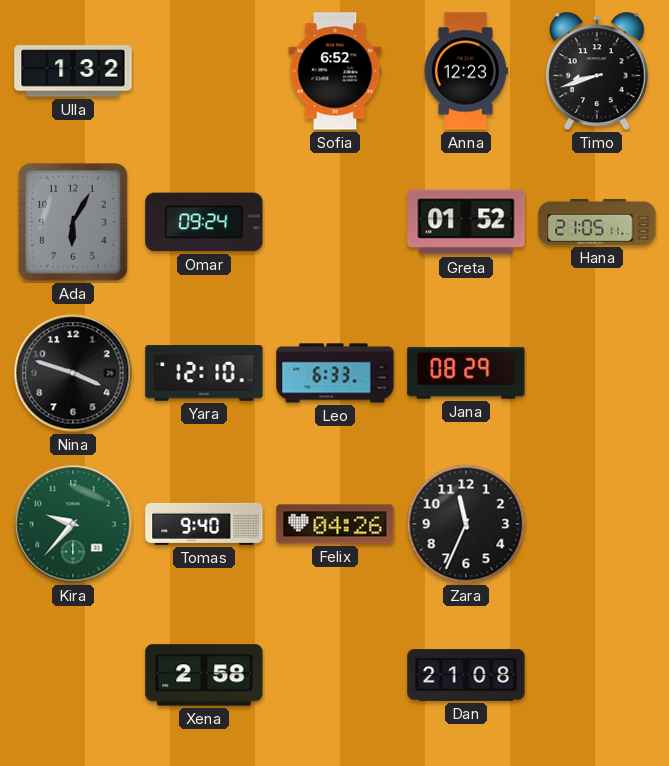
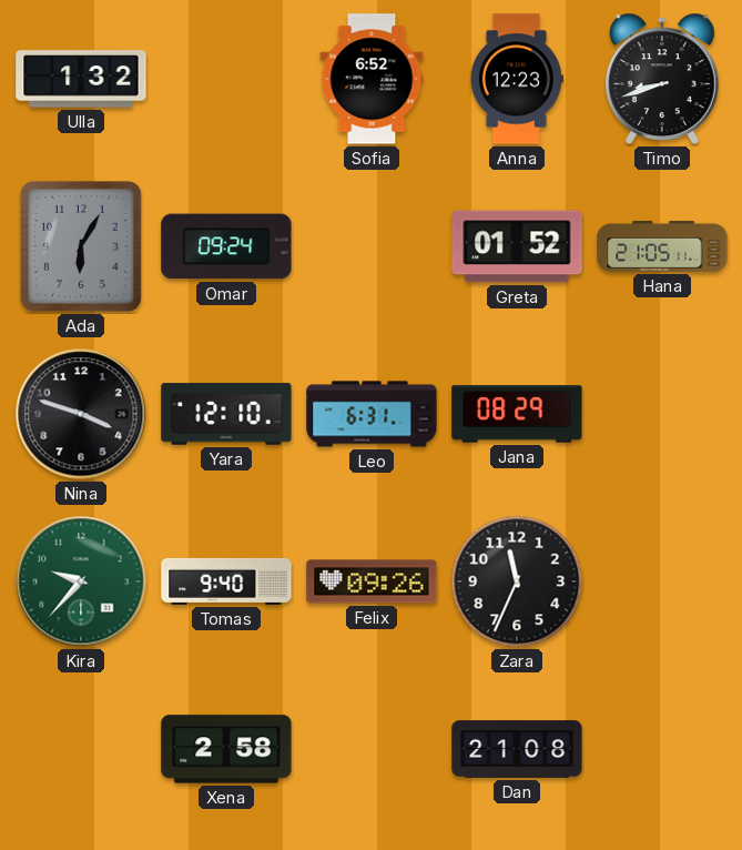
Leo: 6:33 -> 6:31 (372, 414)
Felix: 04:26 -> 09:26 (372, 581)
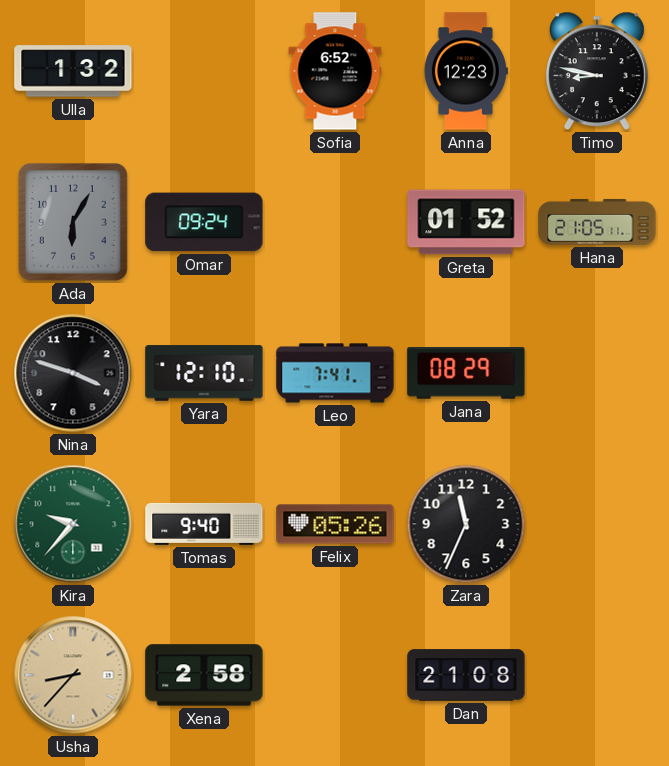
Timo: 8:42 -> 8:47 (597, 71)
Leo: 6:31 -> 7:41 (335, 373)
Felix: 09:26 -> 05:26 (335, 524)
Usha: none -> 8:37 (73, 675)
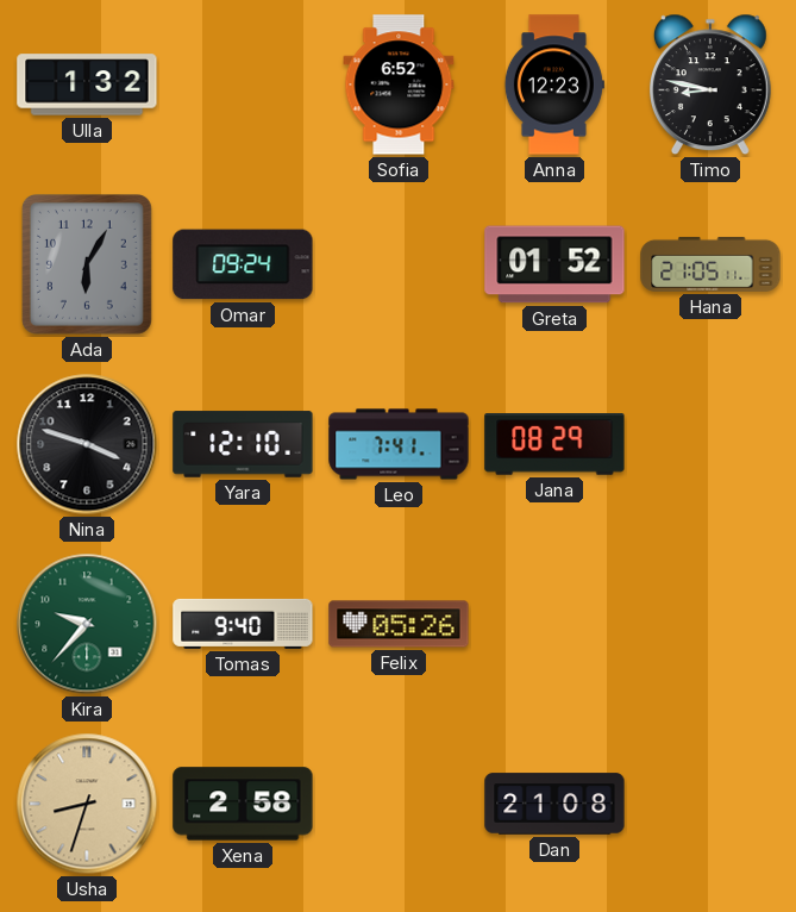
Zara: 11:34 -> none (466, 524)
Usha: 8:37 -> 8:33 (87, 804)
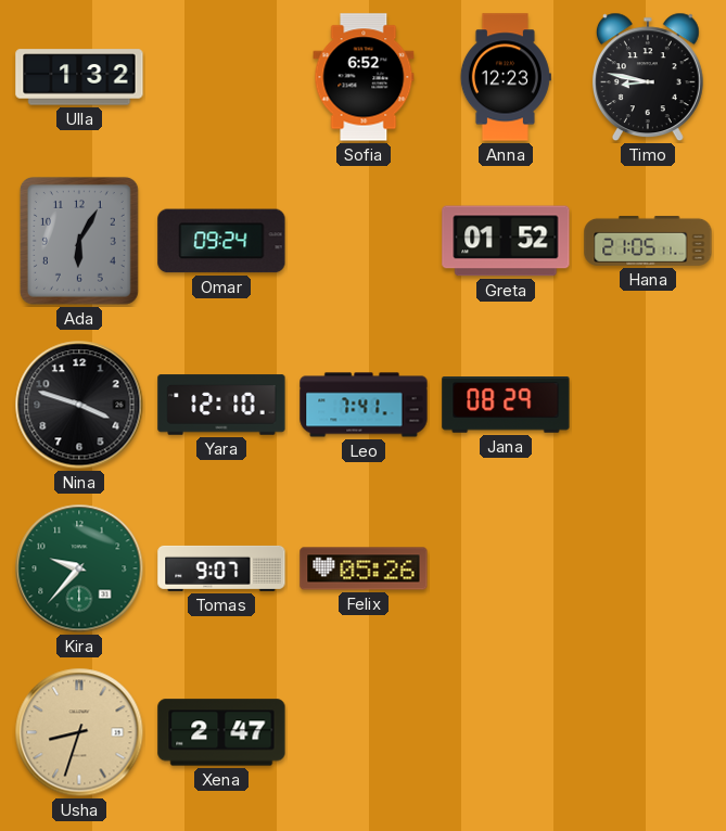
Tomas: 9:40 -> 9:07 (221, 568)
Xena: 2:58 -> 2:47 (221, 732)
Dan: 21:08 -> none (554, 804)
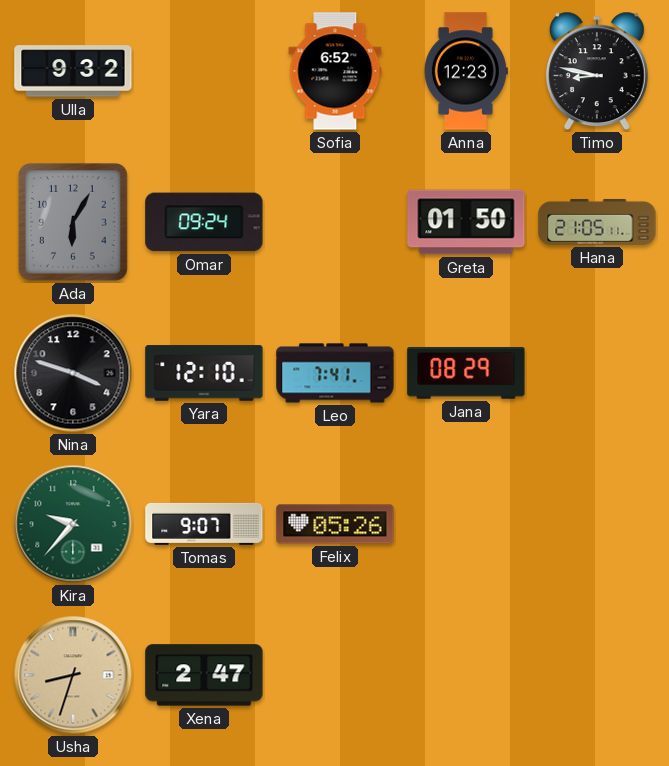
Ulla: 1:32 -> 9:32 (73, 71)
Greta: 01:52 -> 01:50 (466, 222)
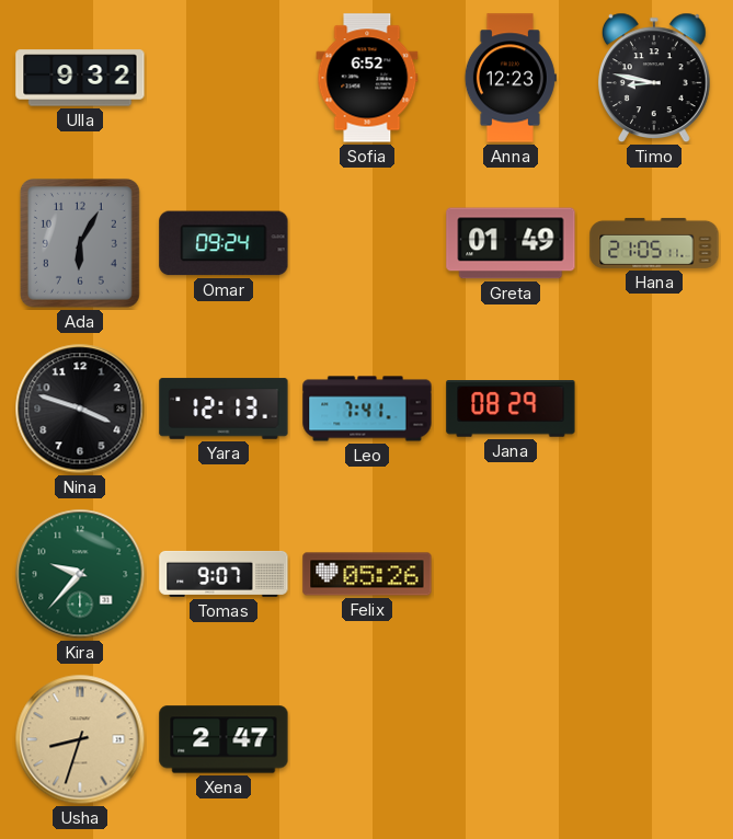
Greta: 01:50 -> 01:49 (511, 243)
Yara: 12:10 -> 12:13 (224, 409)
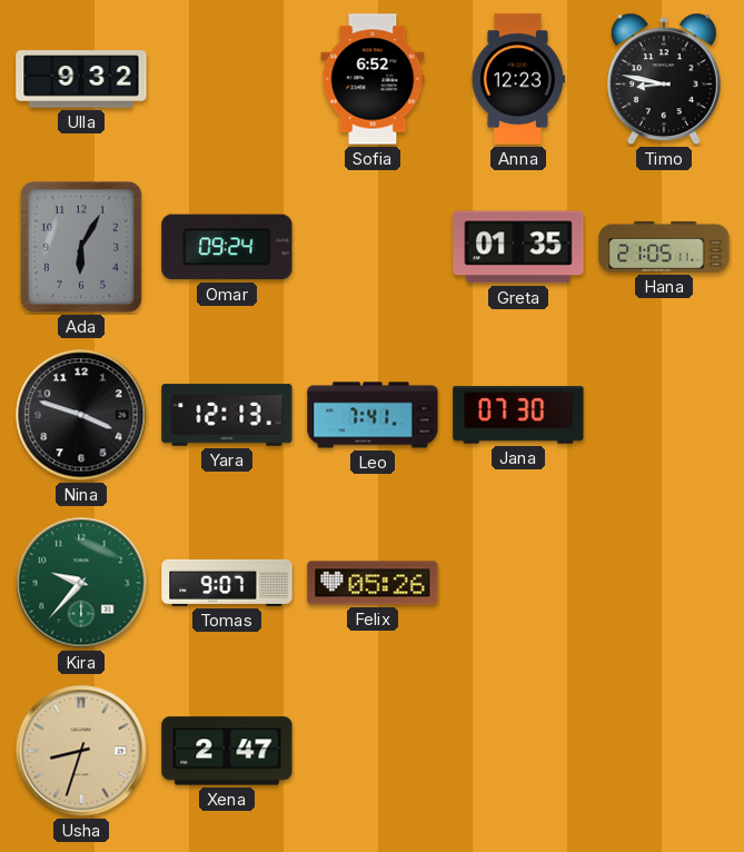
Greta: 01:49 -> 01:35 (518, 247)
Jana: 08:29 -> 07:30 (518, 416)
